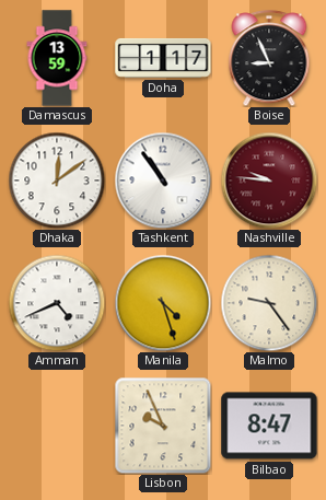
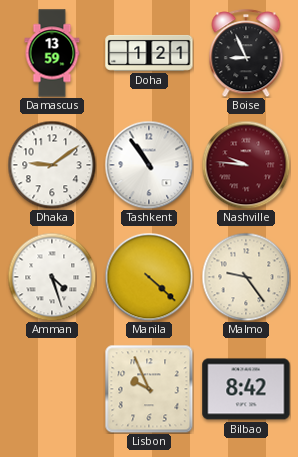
Doha: 1:17 -> 1:21 (149, 53)
Dhaka: 12:09 -> 9:09 (52, 165)
Amman: 4:41 -> 4:27 (52, 277)
Manila: 4:27 -> 4:22 (149, 277)
Bilbao: 8:47 -> 8:42 (246, 389)
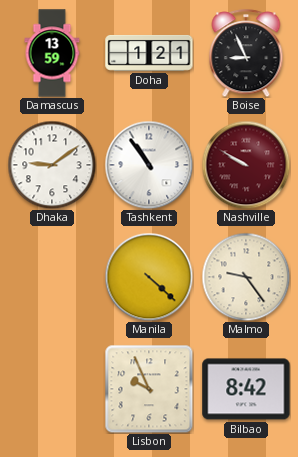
Nashville: 9:46 -> 9:50 (246, 165)
Amman: 4:27 -> none (52, 277)
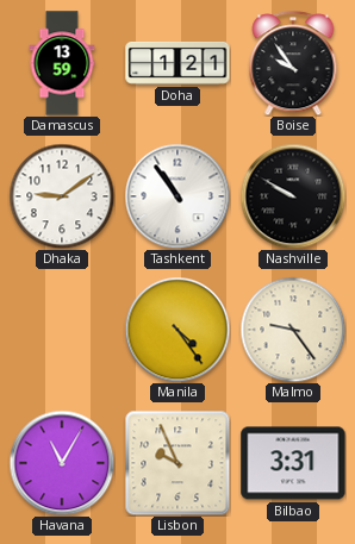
Boise: 8:56 -> 9:54 (293, 63)
Nashville dial: burgundy -> black (293, 196)
Manila: 4:22 -> 4:24 (177, 330)
Havana: none -> 11:05 (62, 463)
Bilbao: 8:42 -> 3:31 (293, 463)
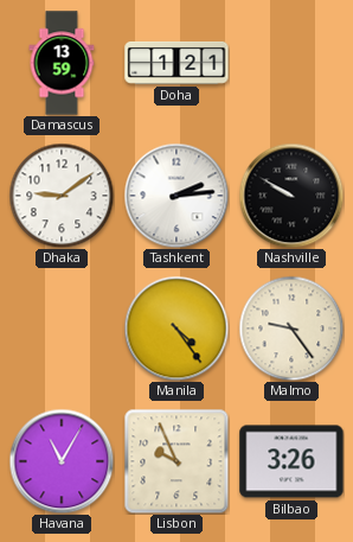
Boise: 9:54 -> none (293, 63)
Tashkent: 10:54 -> 2:14 (176, 196)
Bilbao: 3:31 -> 3:26 (291, 461)
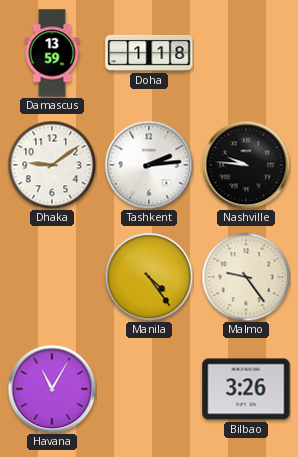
Doha: 1:21 -> 1:18 (149, 53)
Nashville: 9:50 -> 9:46 (246, 165)
Lisbon: 9:56 -> none (176, 461)
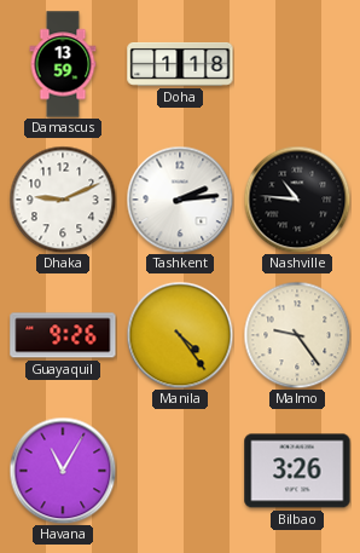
Dhaka: 9:09 -> 9:11 (63, 200)
Nashville: 9:46 -> 10:46 (297, 200)
Guayaquil: none -> 9:26 (63, 335)
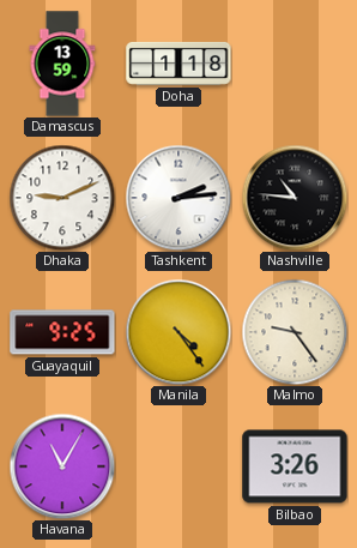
Guayaquil: 9:26 -> 9:25 (62, 332)
